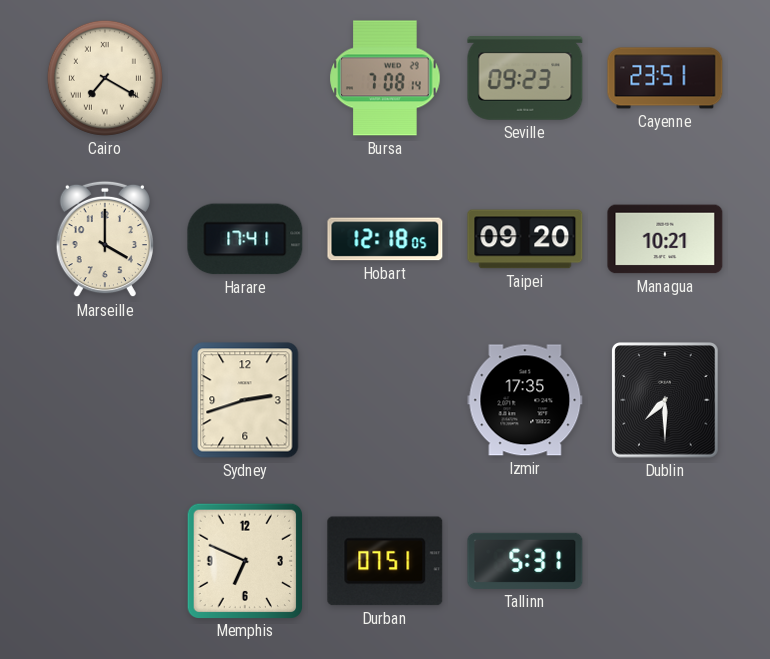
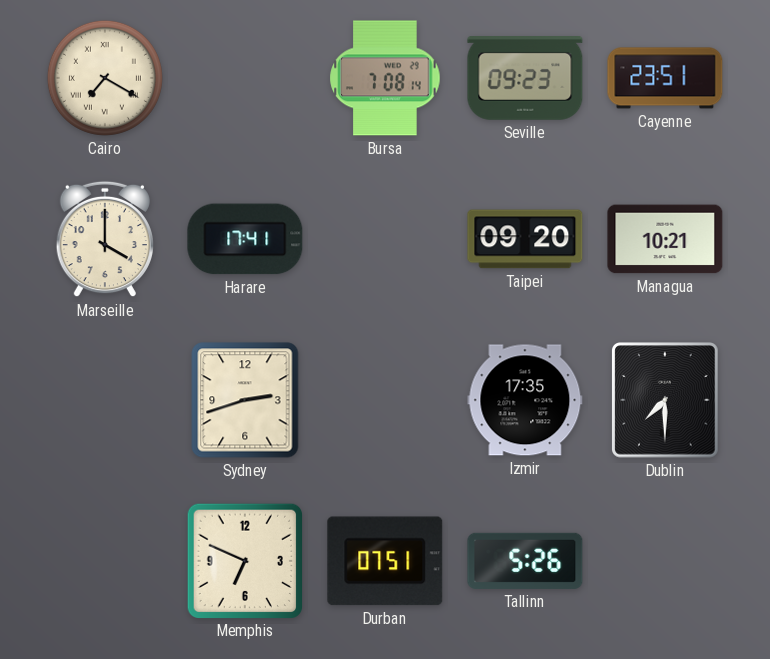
Hobart: 12:18 -> none (385, 239)
Tallinn: 5:31 -> 5:26 (525, 561)
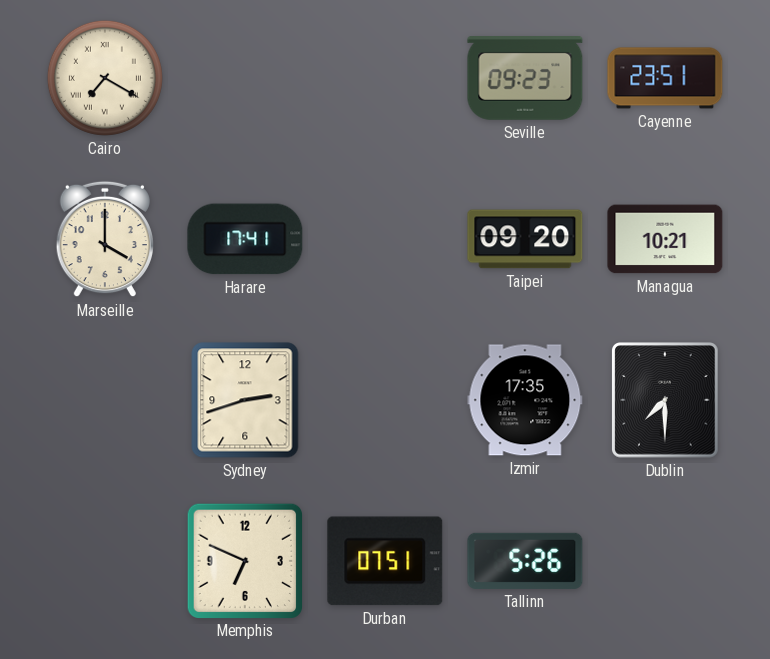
Bursa: 7:08 -> none (385, 78)
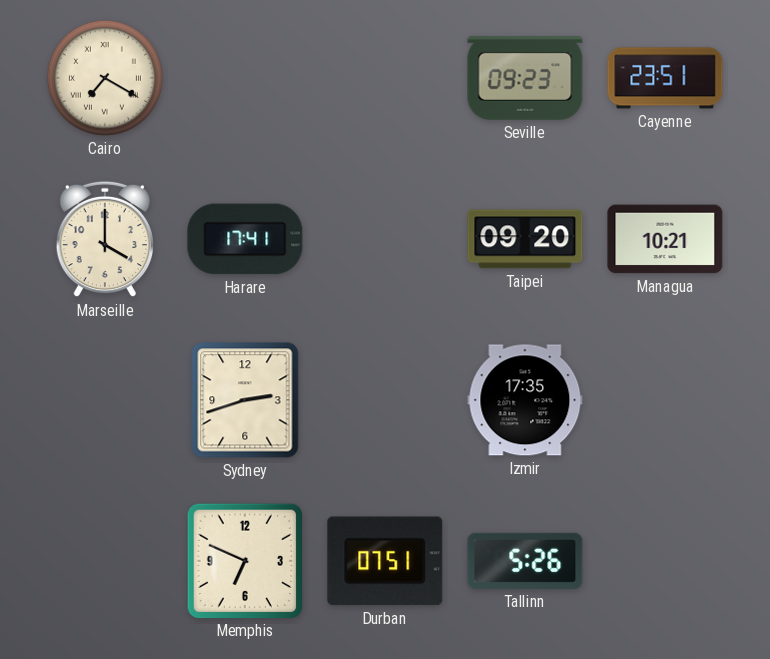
Dublin: 7:30 -> none (666, 400)
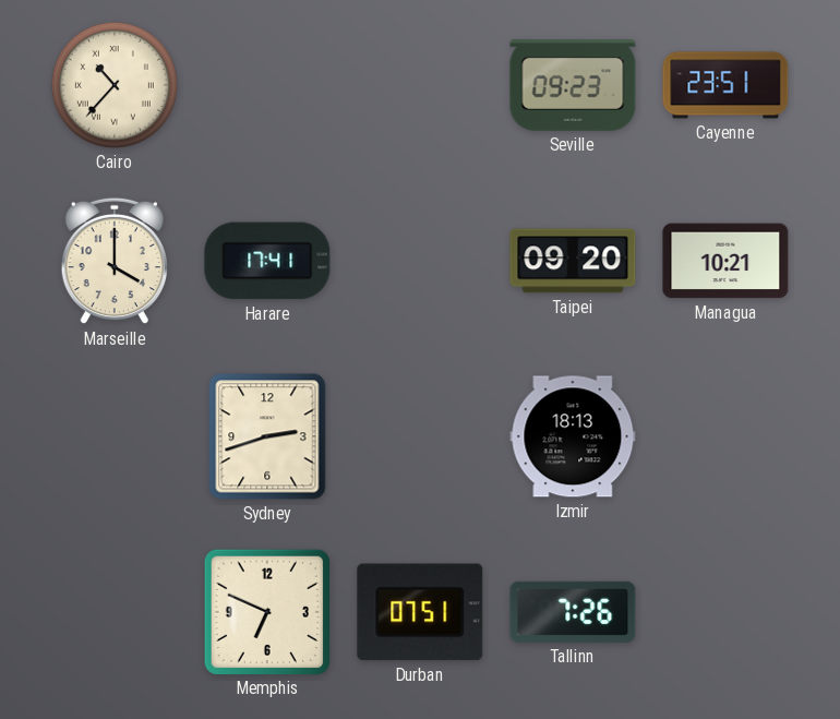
Cairo: 7:20 -> 10:37 (115, 85)
Izmir: 17:35 -> 18:13 (573, 436)
Tallinn: 5:26 -> 7:26 (573, 612)
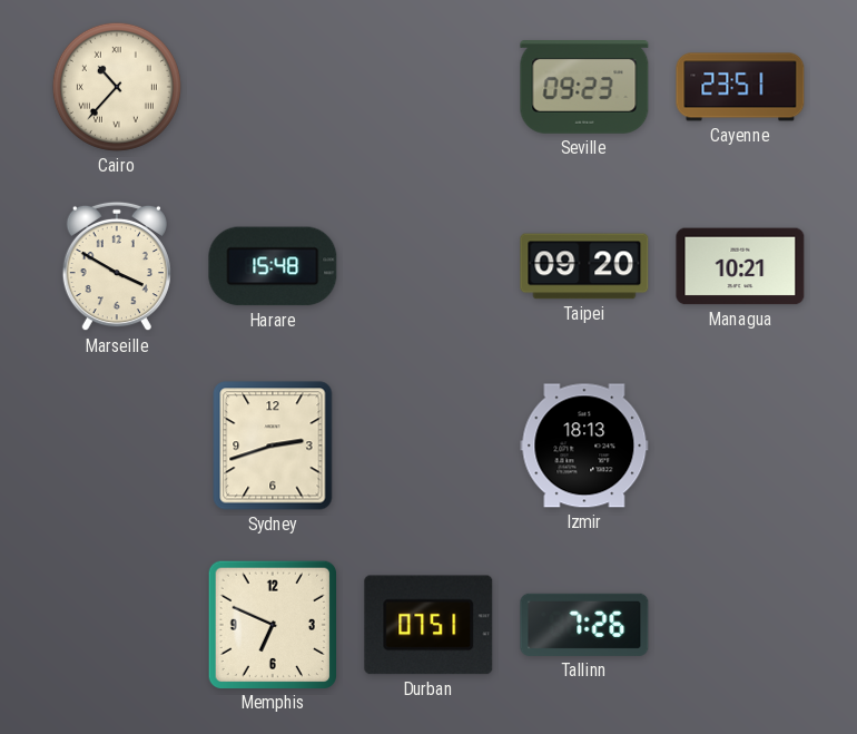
Marseille: 4:00 -> 3:50 (117, 266)
Harare: 17:41 -> 15:48 (273, 266)
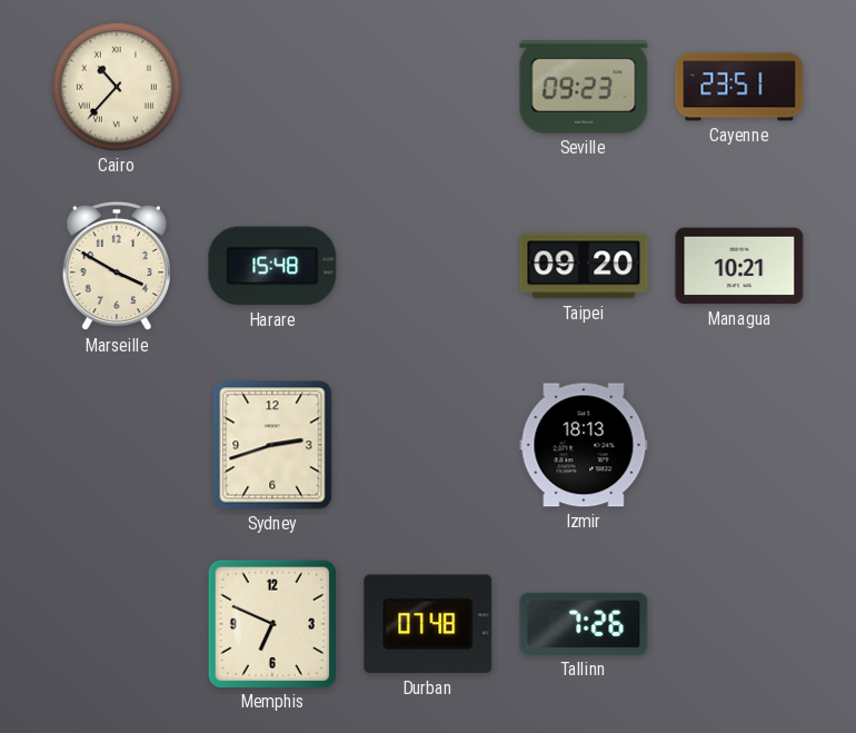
Durban: 07:51 -> 07:48 (428, 624)
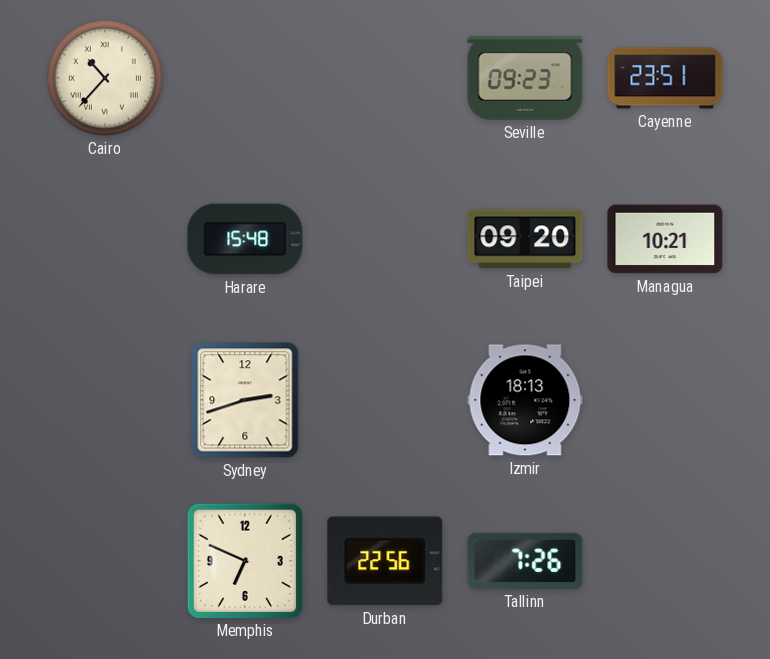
Marseille: 3:50 -> none (117, 266)
Durban: 07:48 -> 22:56 (385, 561)
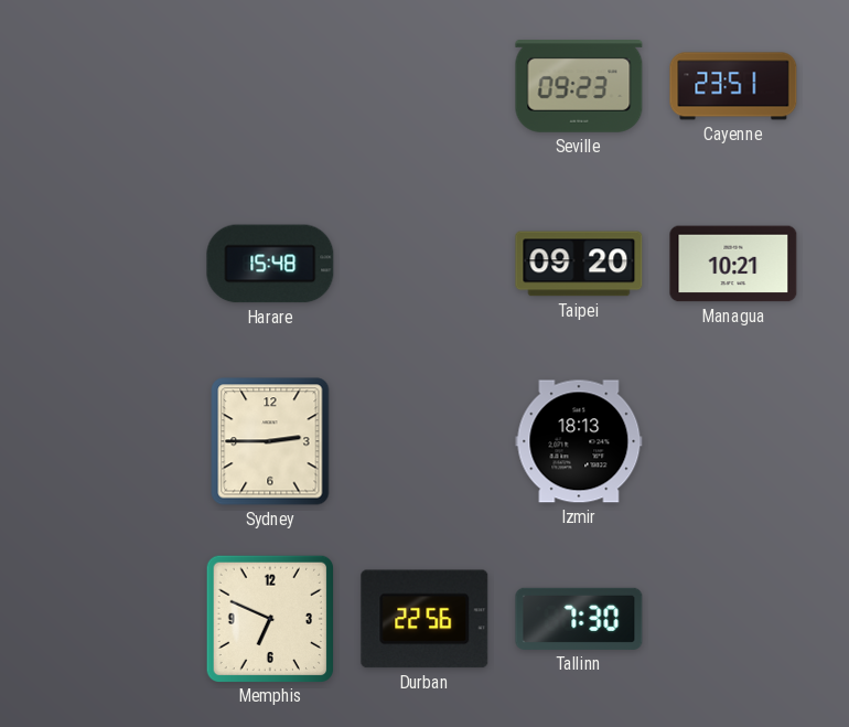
Cairo: 10:37 -> none (105, 78)
Sydney: 2:42 -> 2:45 (270, 441)
Tallinn: 7:26 -> 7:30 (579, 619)
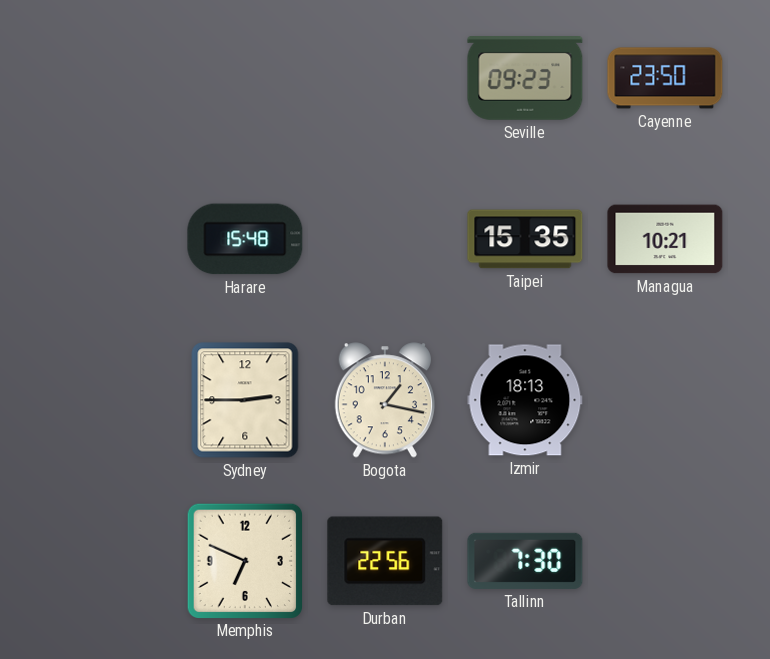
Cayenne: 23:51 -> 23:50 (665, 78)
Taipei: 09:20 -> 15:35 (525, 239)
Bogota: none -> 1:17 (384, 400)
